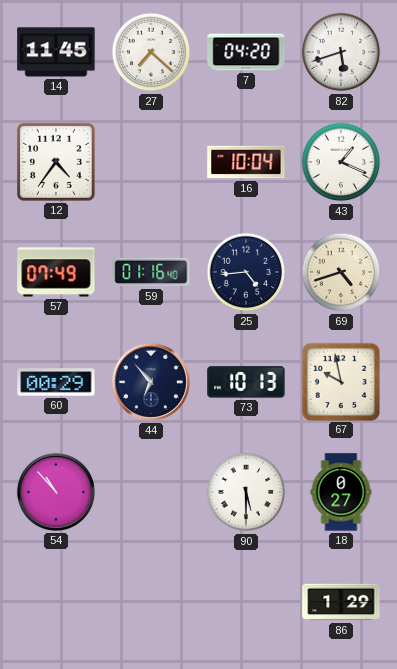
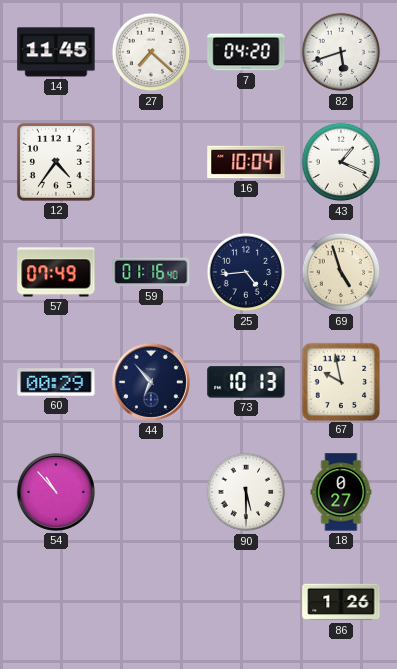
69: 4:42 -> 4:57 (341, 272)
86: 1:29 -> 1:26 (341, 602)
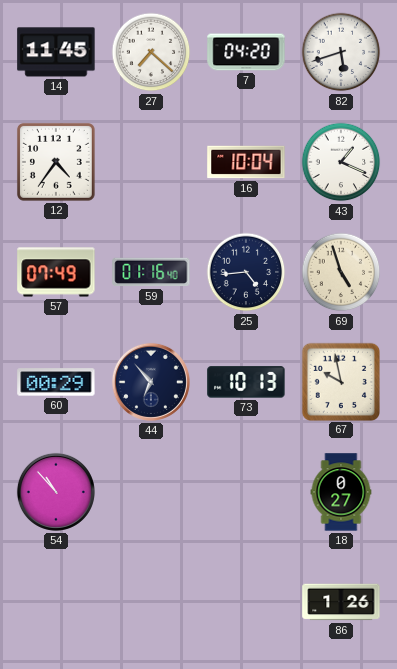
90: 5:30 -> none (246, 492)
